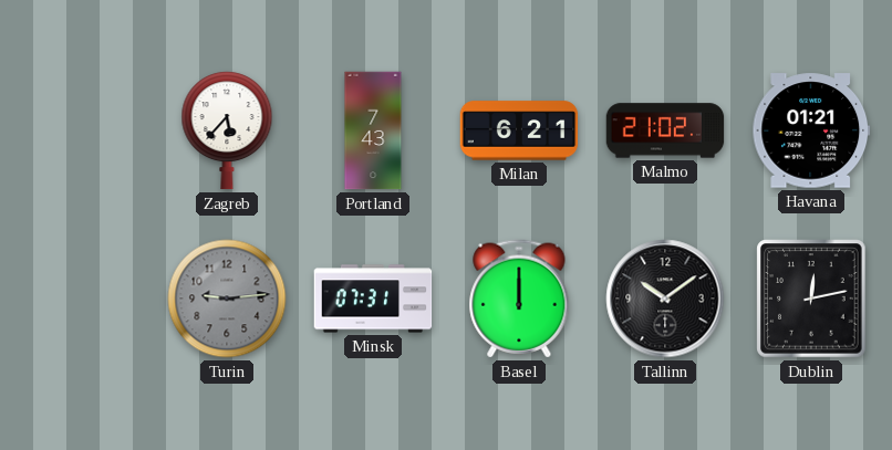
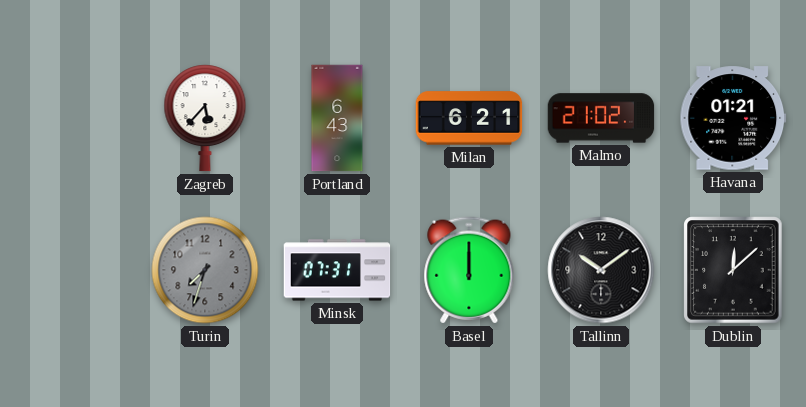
Portland: 7:43 -> 6:43 (337, 118)
Turin: 9:14 -> 7:33 (205, 270)
Dublin: 12:13 -> 12:08 (733, 270)
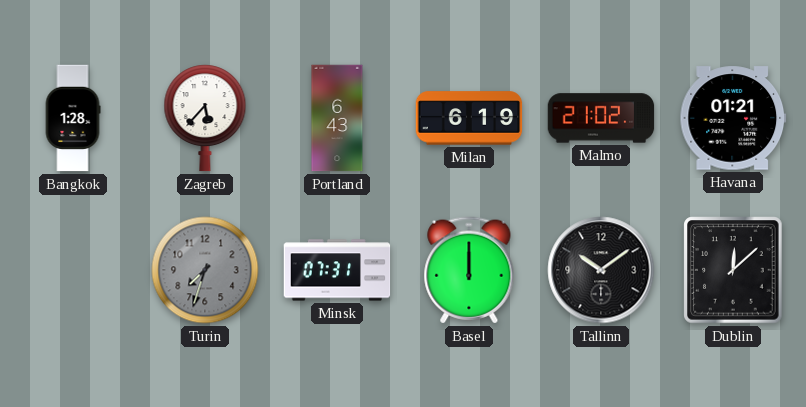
Bangkok: none -> 1:28 (73, 118)
Milan: 6:21 -> 6:19 (469, 118)
